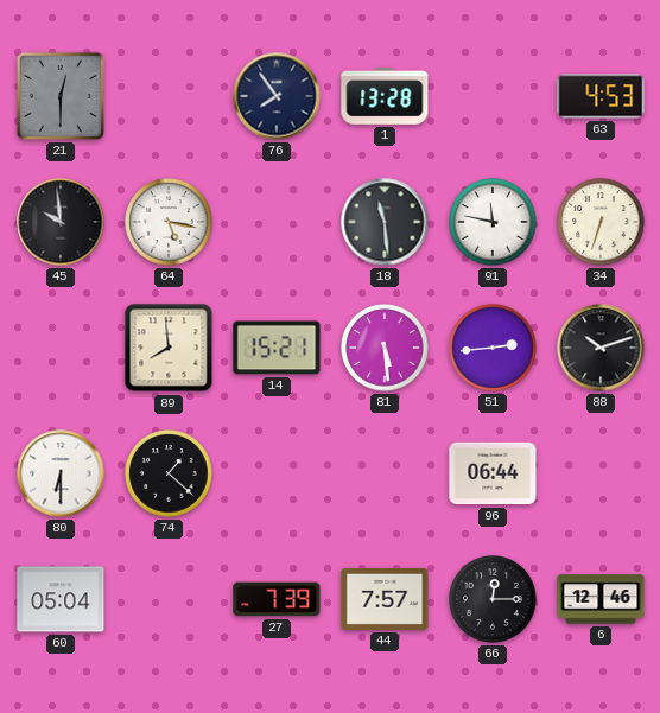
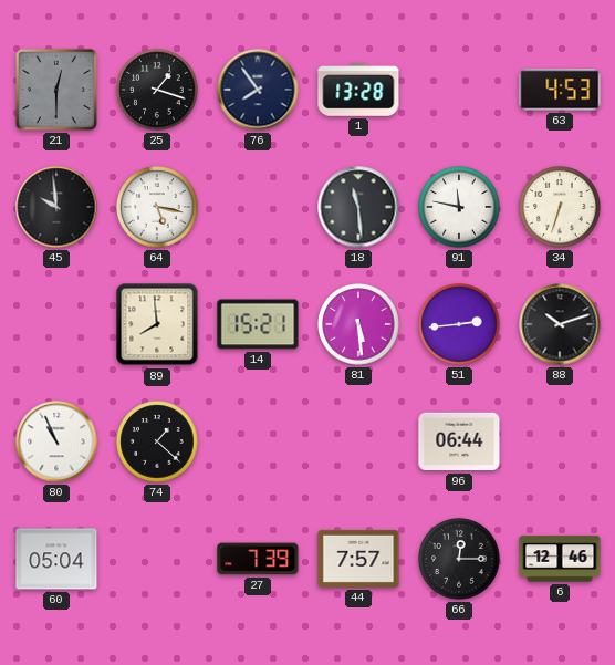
25: none -> 1:18 (157, 90)
80: 6:30 -> 10:56 (56, 441)
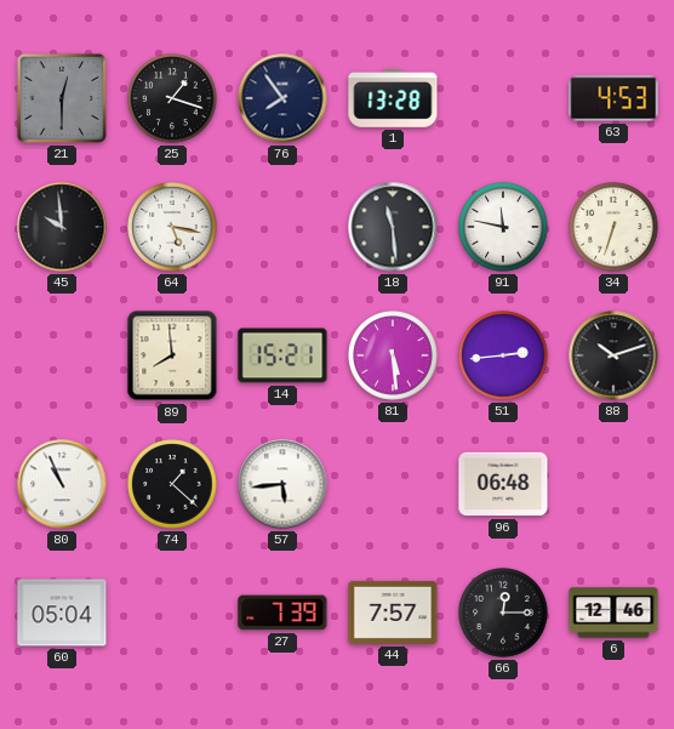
57: none -> 5:44 (282, 484)
96: 06:44 -> 06:48 (503, 484)
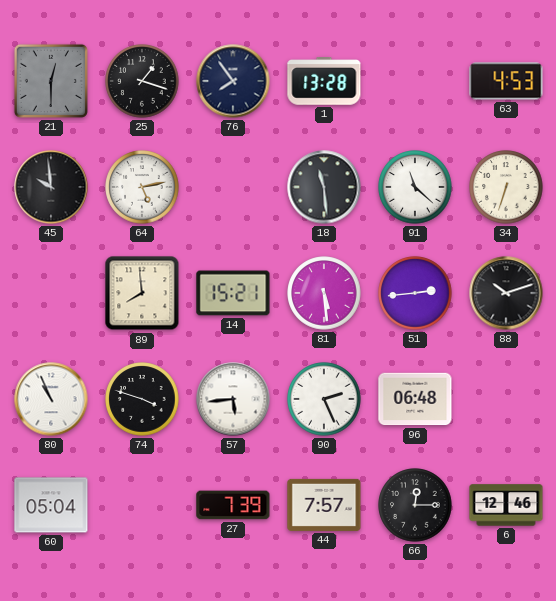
64: 5:17 -> 5:13 (142, 187)
91: 11:47 -> 11:22 (415, 187)
74: 1:22 -> 3:48 (142, 399)
90: none -> 2:26 (324, 399)
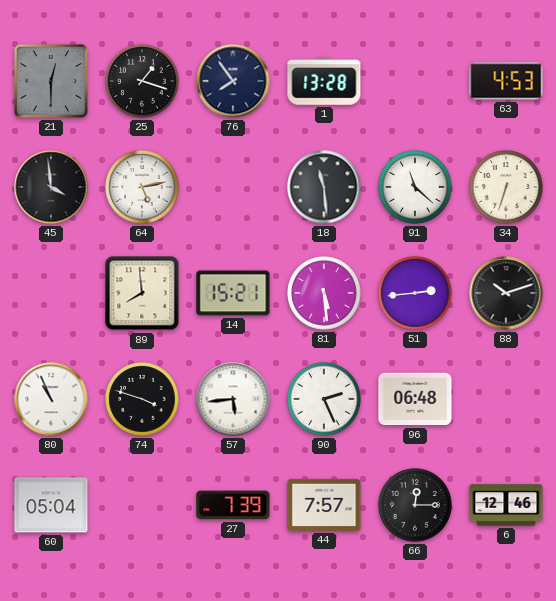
45: 9:59 -> 3:59 (51, 187)
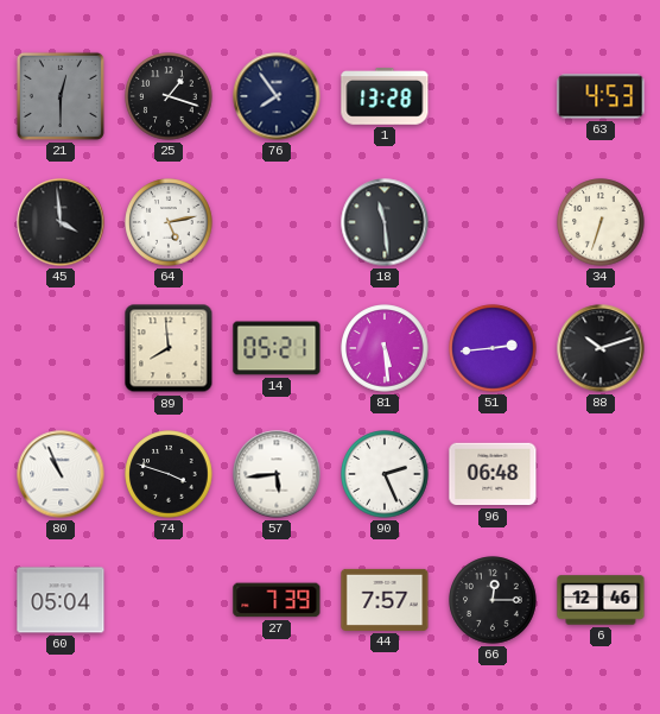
91: 11:22 -> none (415, 187)
14: 15:21 -> 05:21 (277, 348)
